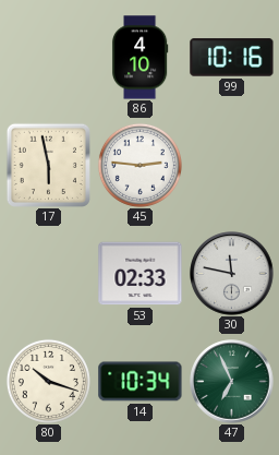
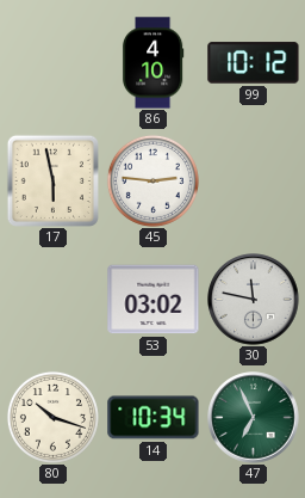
99: 10:16 -> 10:12 (254, 63)
53: 02:33 -> 03:02 (154, 300)
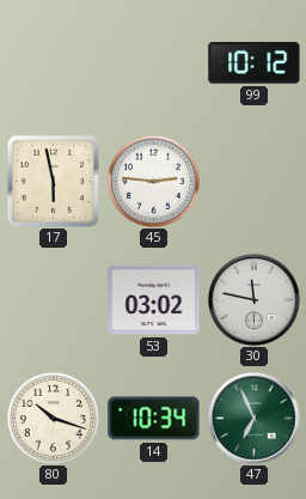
86: 4:10 -> none (152, 63)
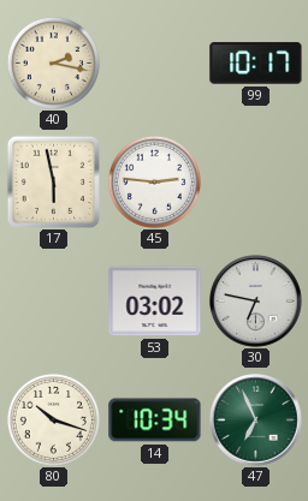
40: none -> 2:17 (53, 62)
99: 10:12 -> 10:17 (256, 64)
30: 11:47 -> 6:47 (256, 302)
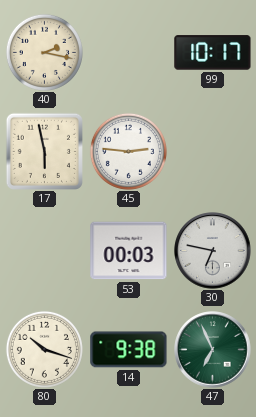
53: 03:02 -> 00:03 (129, 251)
14: 10:34 -> 9:38 (129, 350)
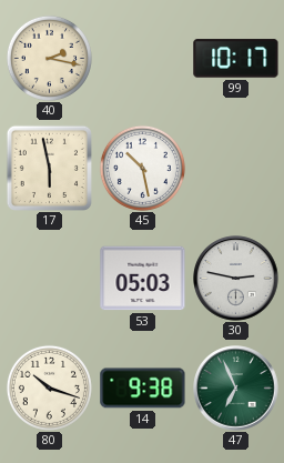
45: 2:46 -> 10:28 (142, 168)
53: 00:03 -> 05:03 (143, 279)
30: 6:47 -> 2:47 (236, 279)
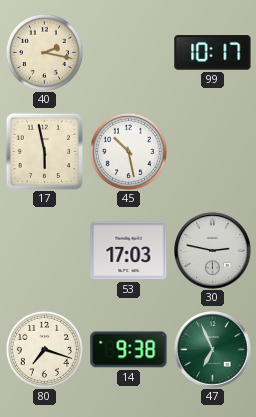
53: 05:03 -> 17:03 (129, 251)
80: 10:18 -> 7:18 (44, 349)
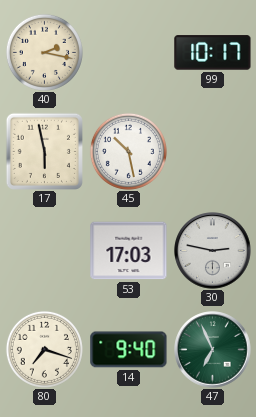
14: 9:38 -> 9:40 (129, 350)
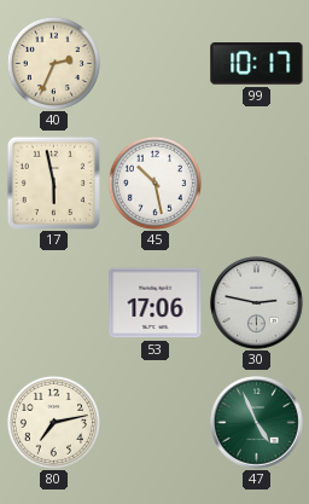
40: 2:17 -> 2:34 (53, 63)
53: 17:03 -> 17:06 (156, 303)
80: 7:18 -> 7:13 (53, 422)
14: 9:40 -> none (129, 350)
47: 6:56 -> 4:56 (257, 423)
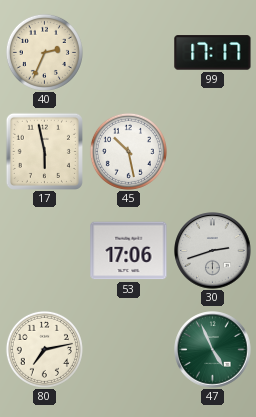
99: 10:17 -> 17:17 (213, 53)
30: 2:47 -> 2:42 (213, 251)
